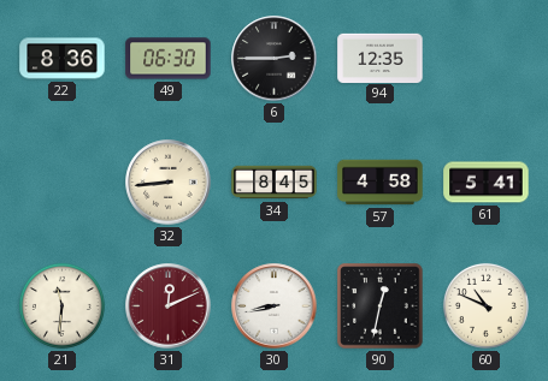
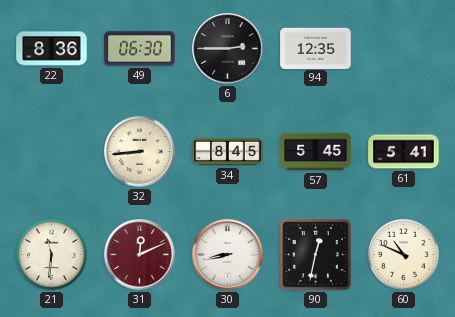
57: 4:58 -> 5:45 (316, 152)
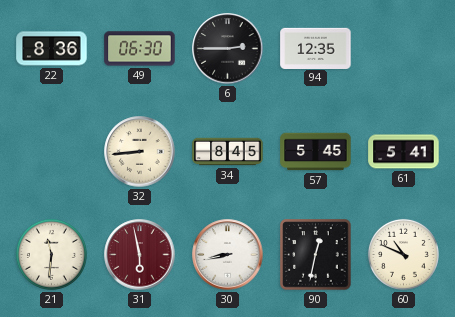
31: 12:11 -> 5:58 (140, 255)
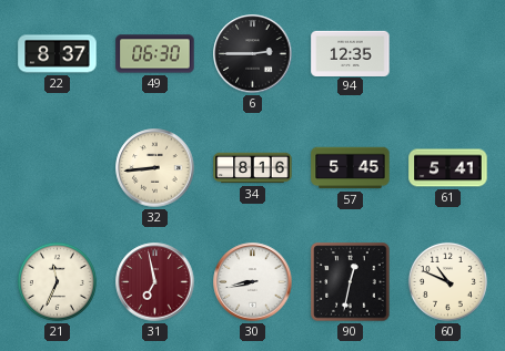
22: 8:36 -> 8:37 (58, 54)
34: 8:45 -> 8:16 (253, 168)
21: 11:31 -> 11:34 (57, 281)
31: 5:58 -> 6:58 (155, 282)
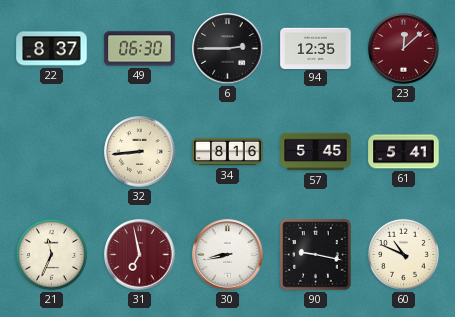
23: none -> 12:08 (404, 49)
90: 12:32 -> 9:17 (316, 255)
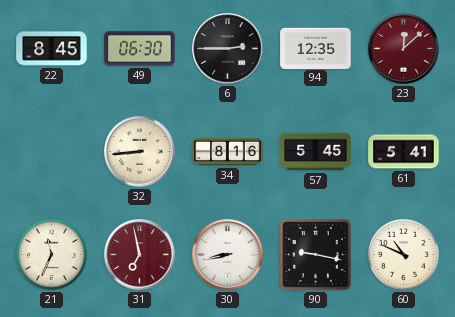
22: 8:37 -> 8:45 (52, 49)
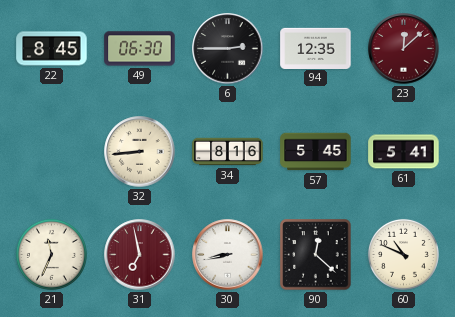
90: 9:17 -> 12:22 (316, 255)
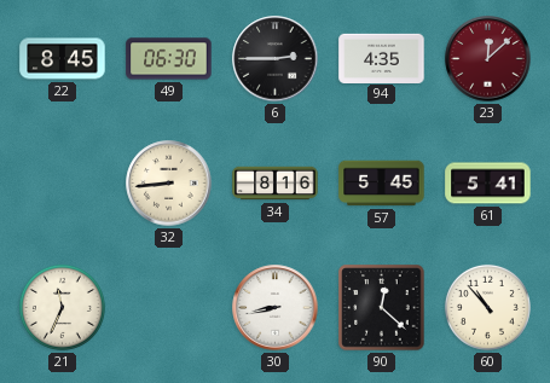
94: 12:35 -> 4:35 (382, 58)
31: 6:58 -> none (140, 255)
60: 10:49 -> 10:53 (487, 307)
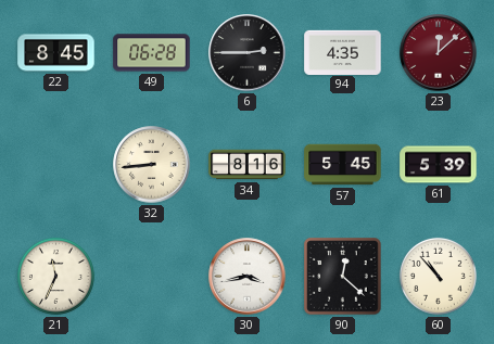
49: 06:30 -> 06:28 (152, 53)
61: 5:41 -> 5:39 (439, 165)
30: 8:43 -> 3:43 (248, 277)
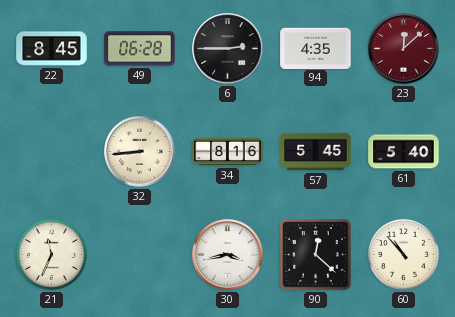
61: 5:39 -> 5:40 (404, 152)
